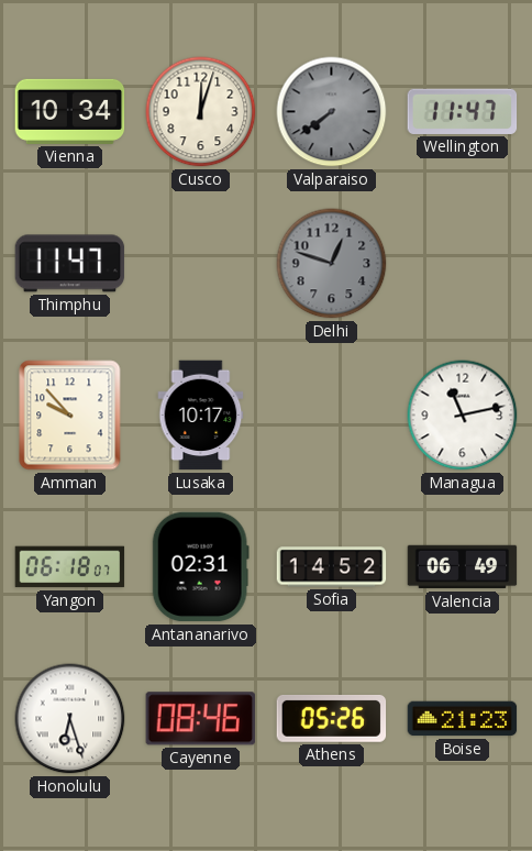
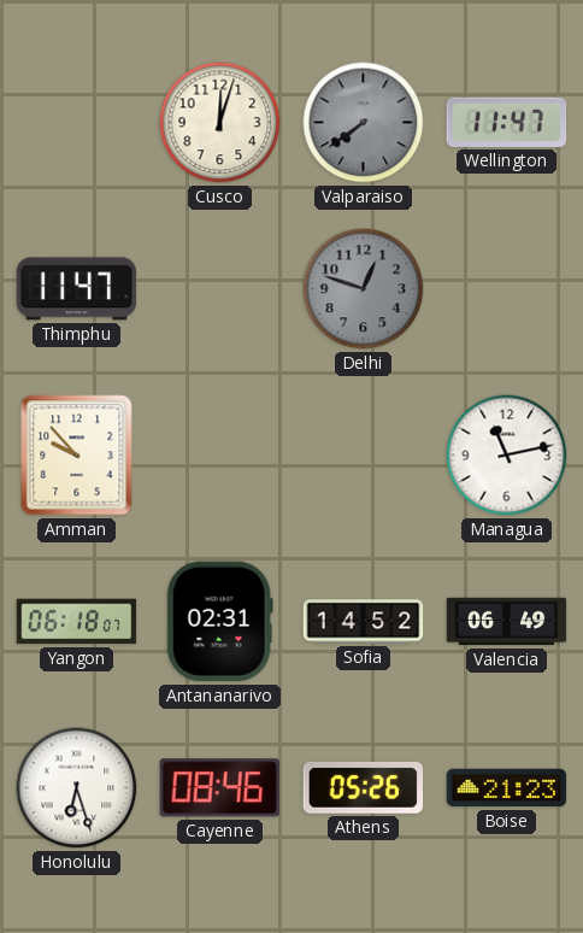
Vienna: 10:34 -> none (70, 111)
Lusaka: 10:17 -> none (201, 416)
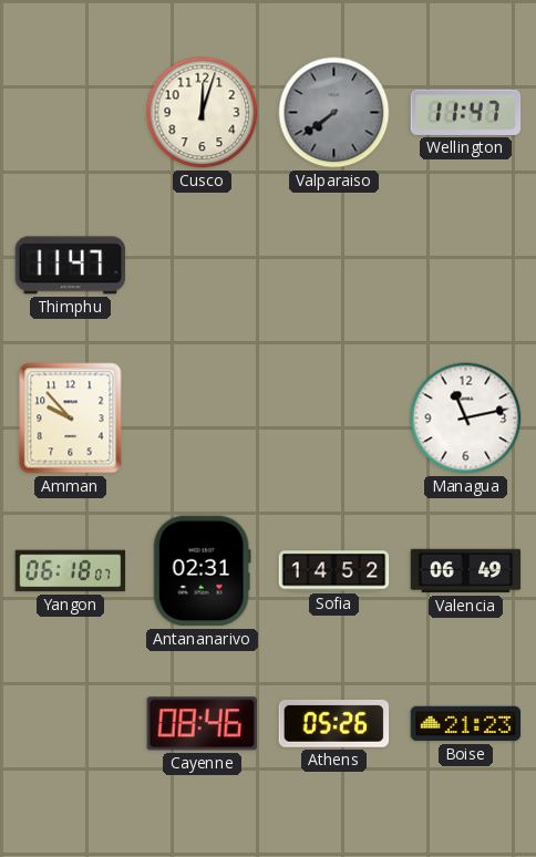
Delhi: 12:48 -> none (364, 289)
Honolulu: 6:27 -> none (77, 788)
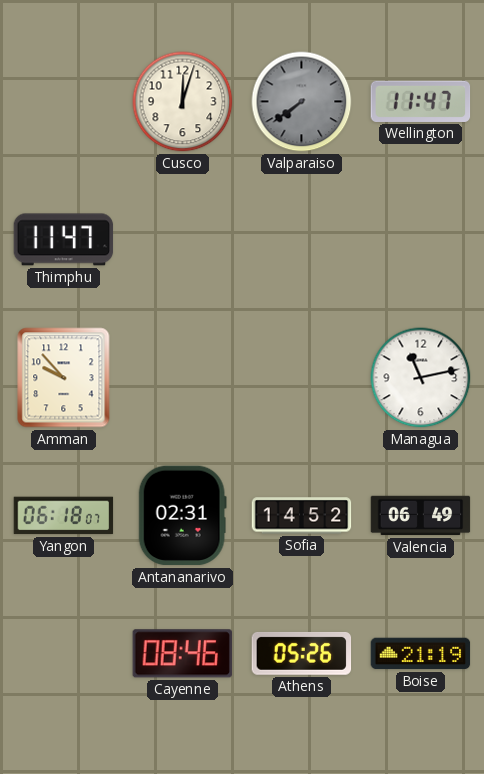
Boise: 21:23 -> 21:19 (421, 654)
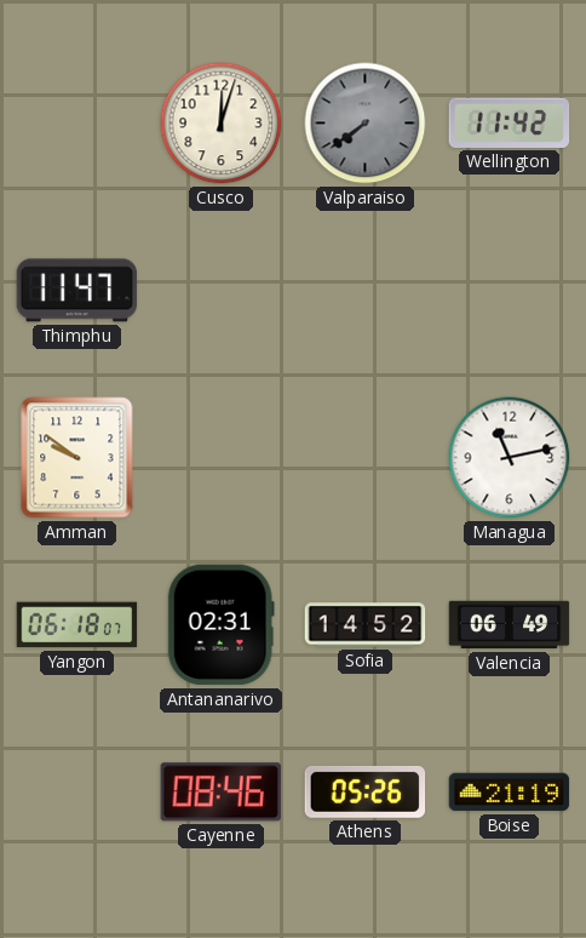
Wellington: 11:47 -> 11:42 (510, 122)
Amman: 9:53 -> 9:51 (77, 458)
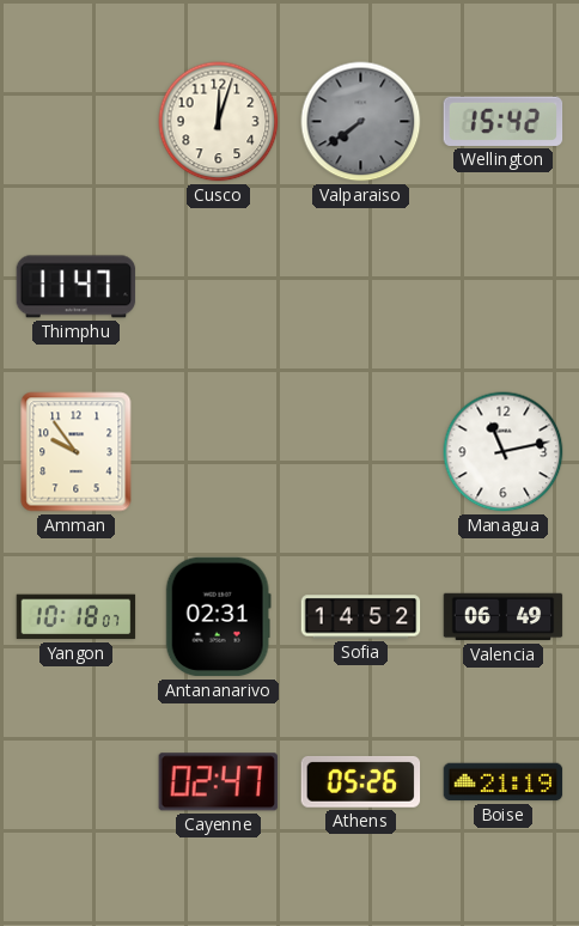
Wellington: 11:42 -> 15:42 (504, 121)
Amman: 9:51 -> 9:54 (77, 452)
Yangon: 06:18 -> 10:18 (77, 617)
Cayenne: 08:46 -> 02:47 (218, 782)
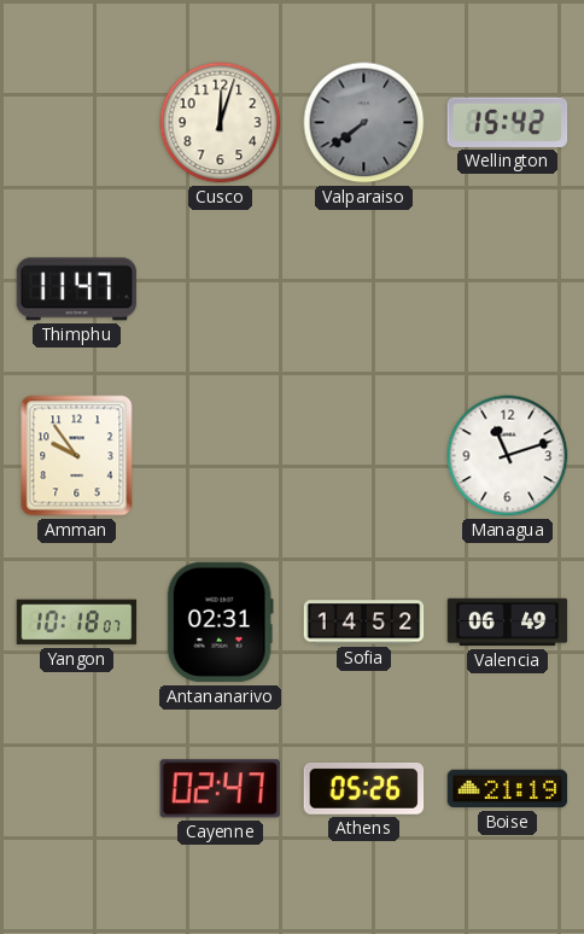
Managua: 11:13 -> 11:12 (508, 456)
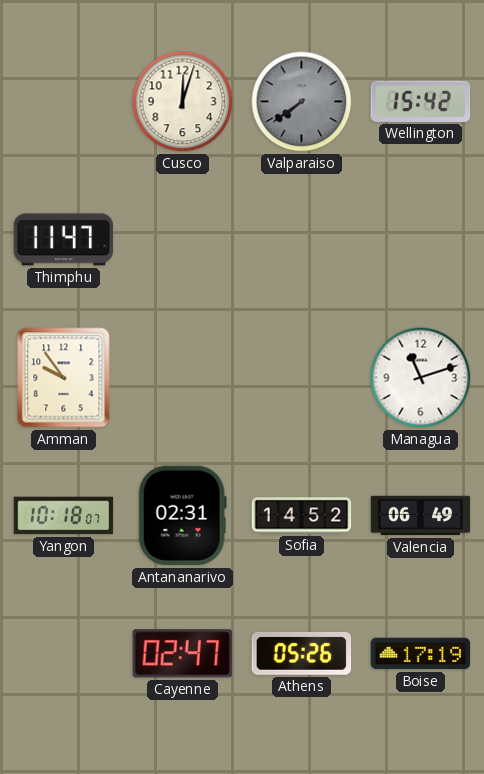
Boise: 21:19 -> 17:19 (421, 654)
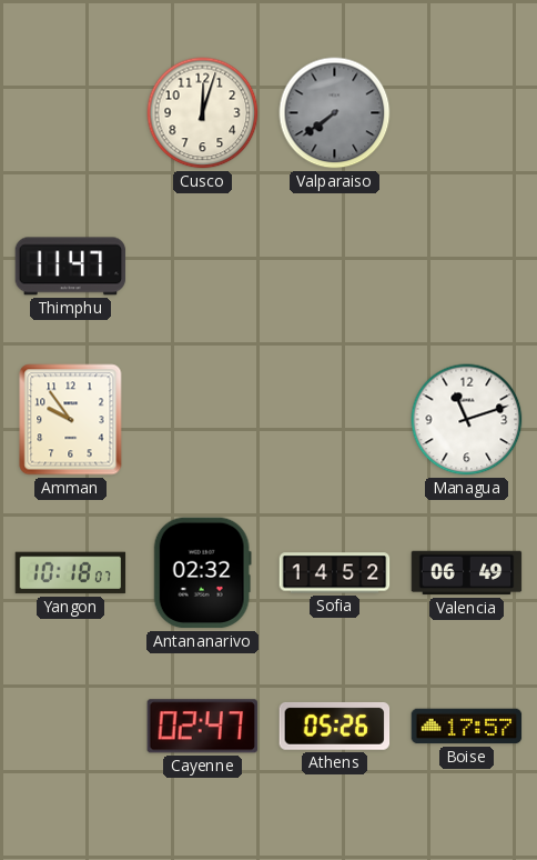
Wellington: 15:42 -> none (421, 101)
Antananarivo: 02:31 -> 02:32 (202, 573)
Boise: 17:19 -> 17:57 (467, 727)
